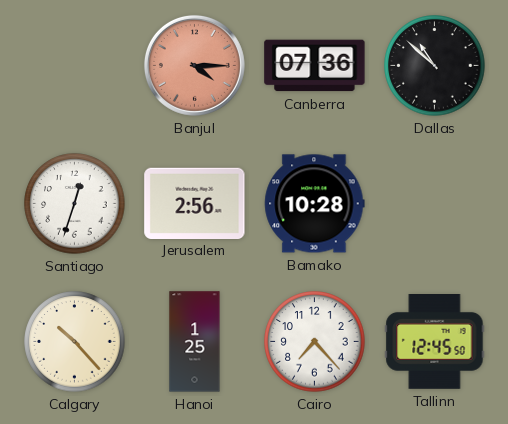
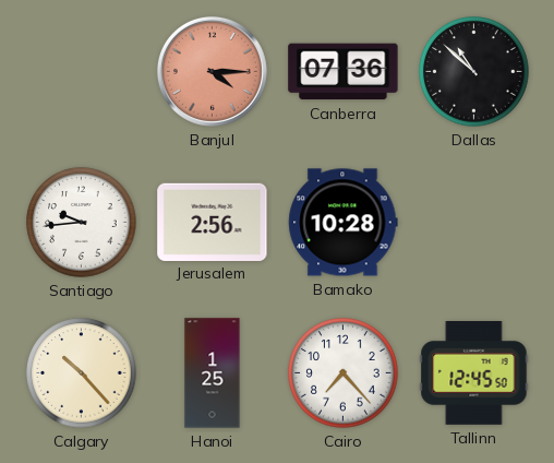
Santiago: 12:33 -> 9:44 (82, 223)
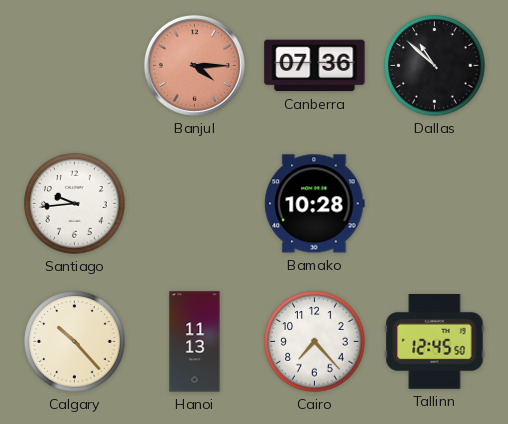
Jerusalem: 2:56 -> none (213, 222)
Hanoi: 1:25 -> 11:13 (195, 342)
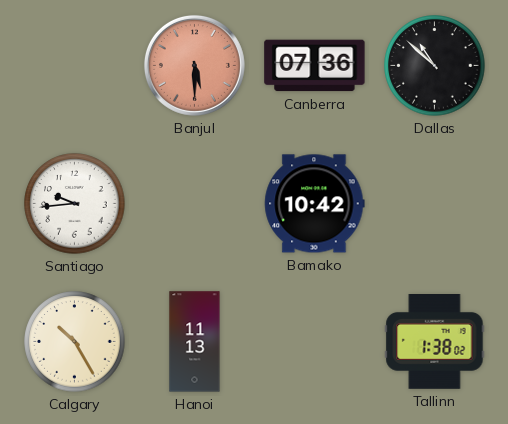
Banjul: 4:15 -> 5:30 (194, 65)
Bamako: 10:28 -> 10:42 (315, 204)
Calgary: 10:23 -> 10:25 (75, 342)
Cairo: 7:23 -> none (315, 342)
Tallinn: 12:45 -> 1:38 (435, 342)
